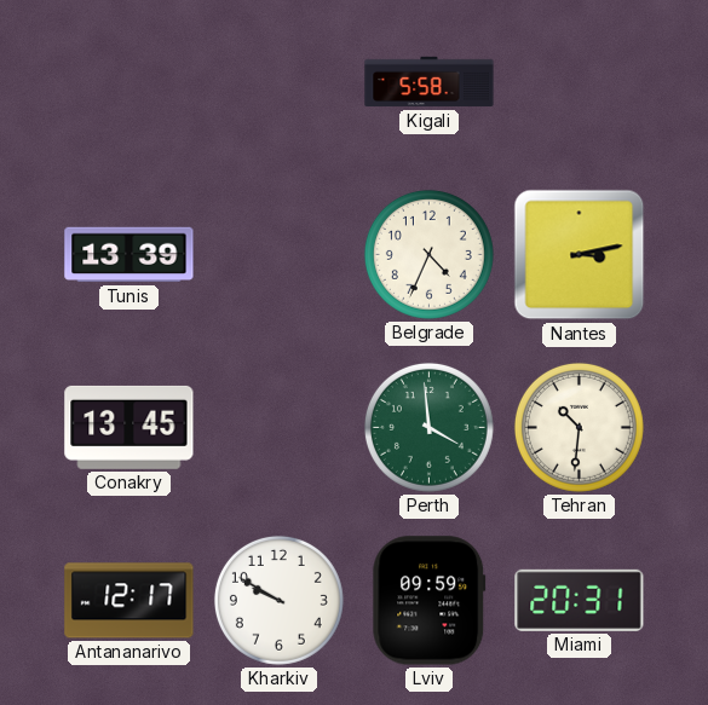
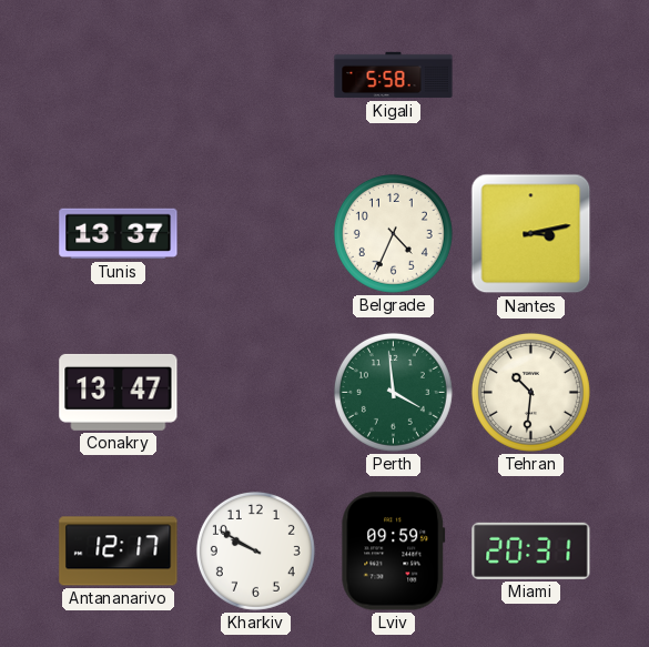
Tunis: 13:39 -> 13:37 (119, 234)
Conakry: 13:45 -> 13:47 (119, 392)
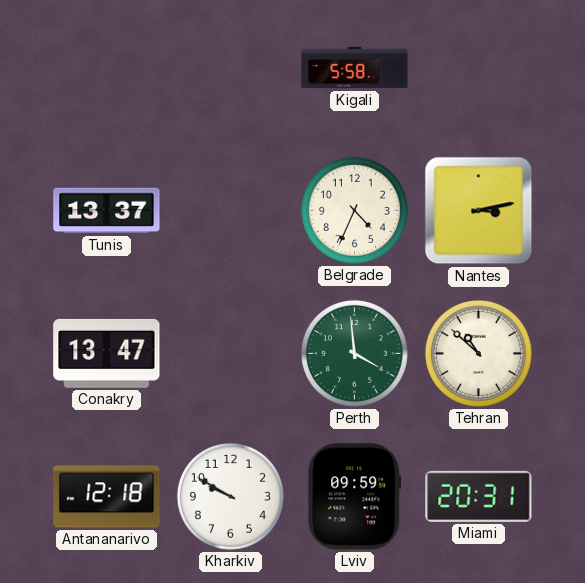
Tehran: 10:31 -> 10:52 (478, 353)
Antananarivo: 12:17 -> 12:18 (107, 497)
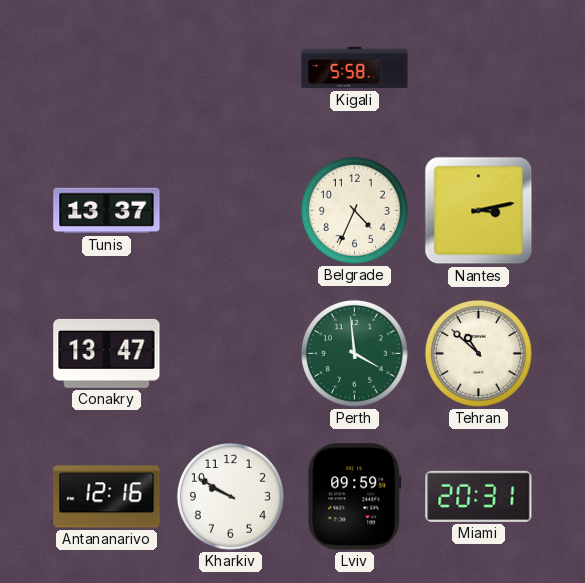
Antananarivo: 12:18 -> 12:16 (107, 497)
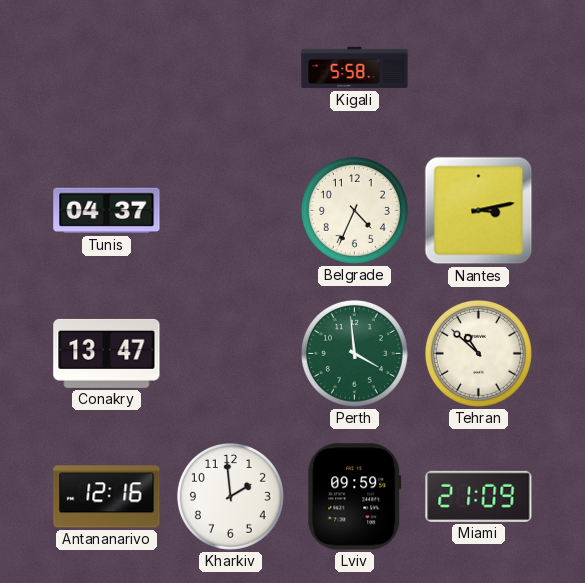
Tunis: 13:37 -> 04:37 (107, 211)
Kharkiv: 9:50 -> 1:59 (230, 496)
Miami: 20:31 -> 21:09 (479, 496)
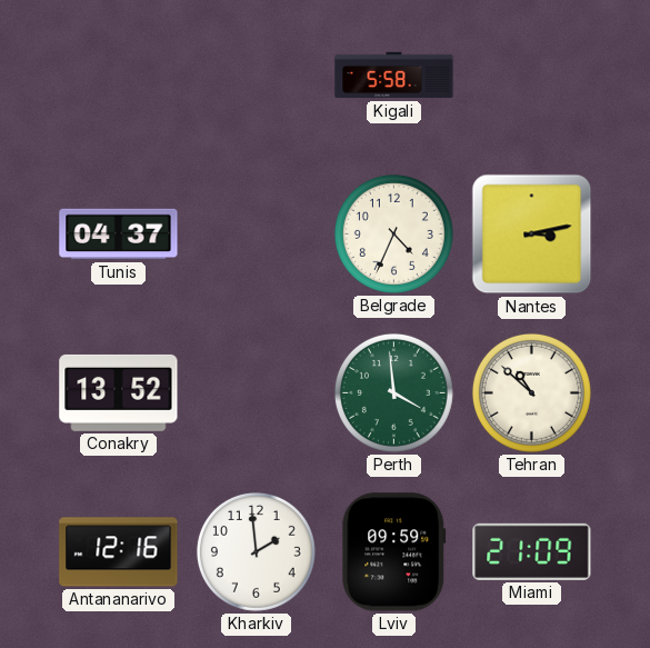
Conakry: 13:47 -> 13:52 (119, 392)
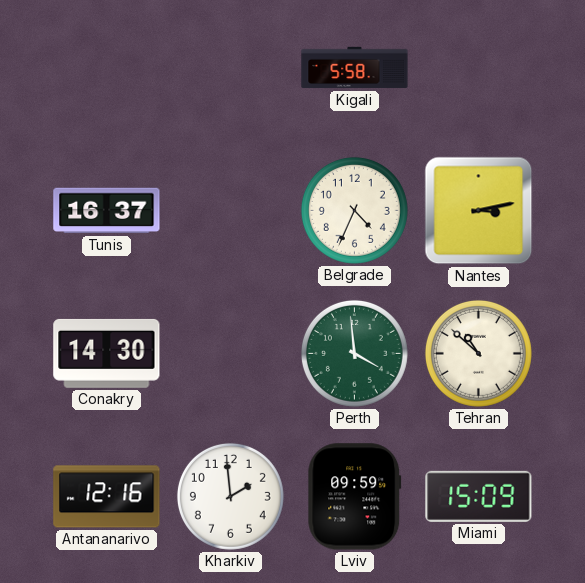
Tunis: 04:37 -> 16:37 (107, 211)
Conakry: 13:52 -> 14:30 (107, 353)
Miami: 21:09 -> 15:09 (479, 496)
